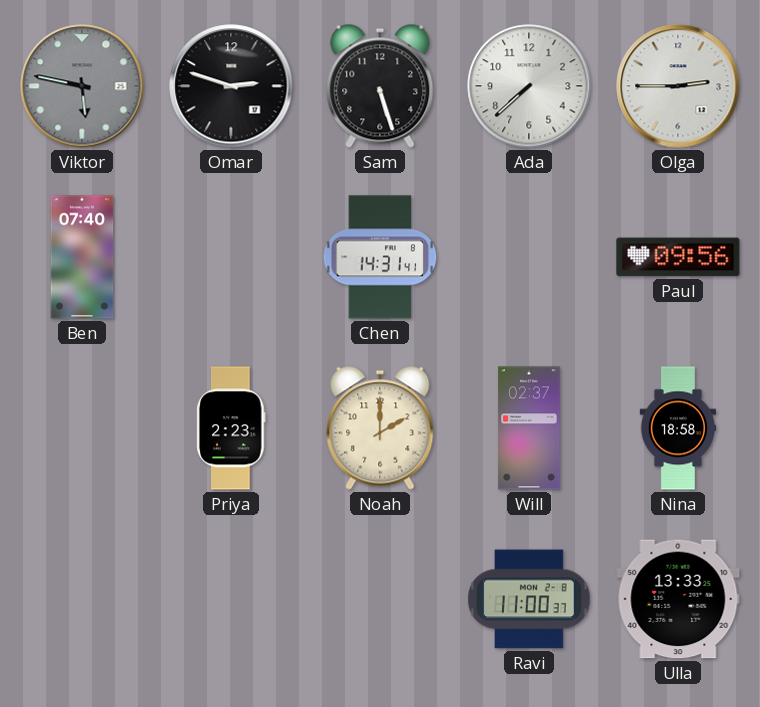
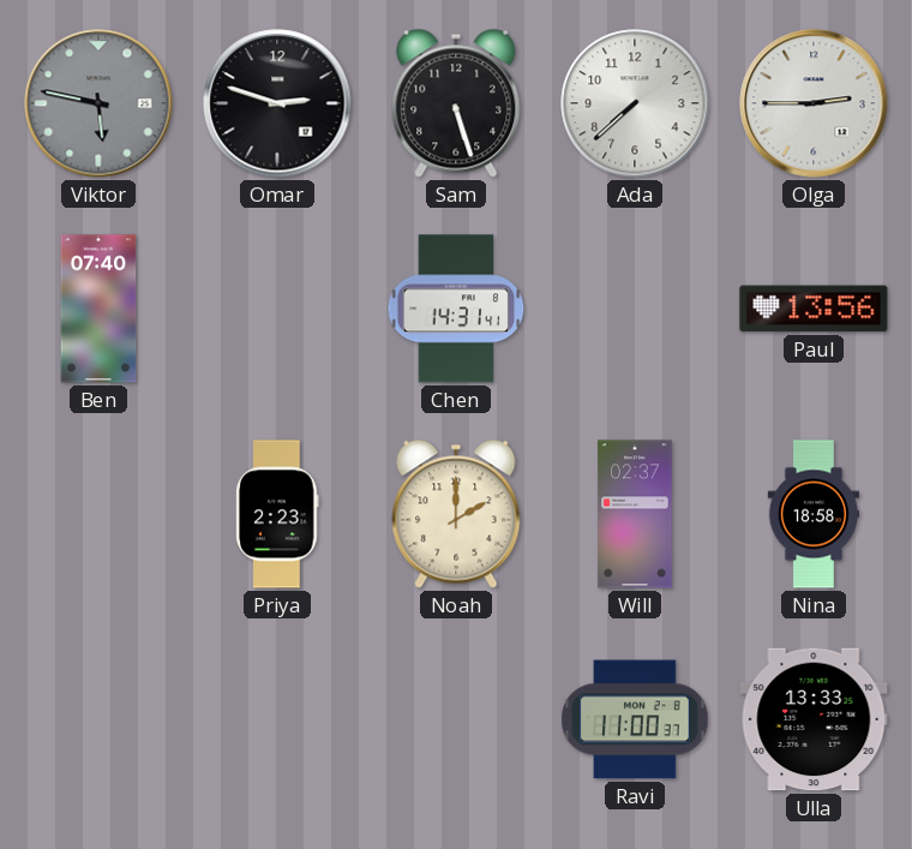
Paul: 09:56 -> 13:56 (814, 309)
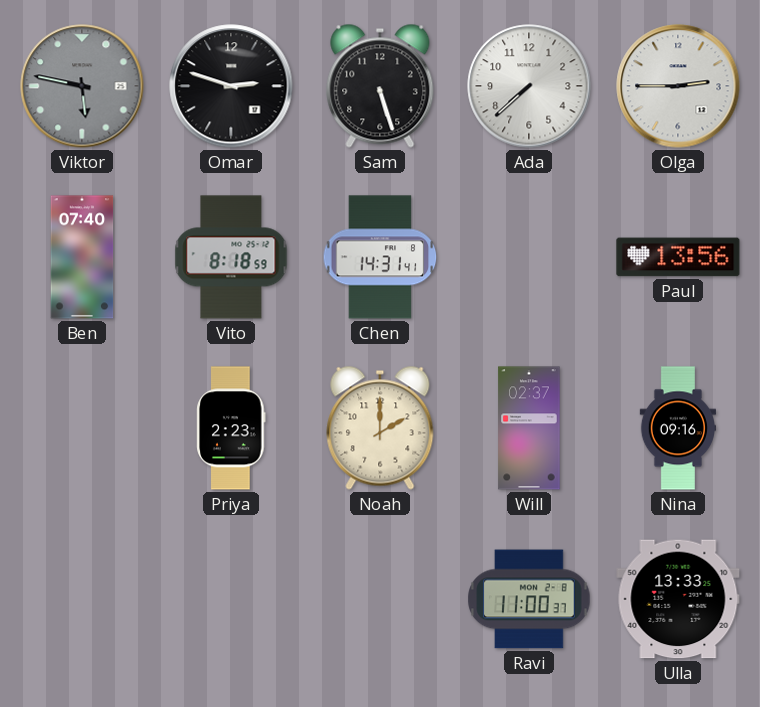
Vito: none -> 8:18 (231, 257)
Nina: 18:58 -> 09:16 (677, 428)
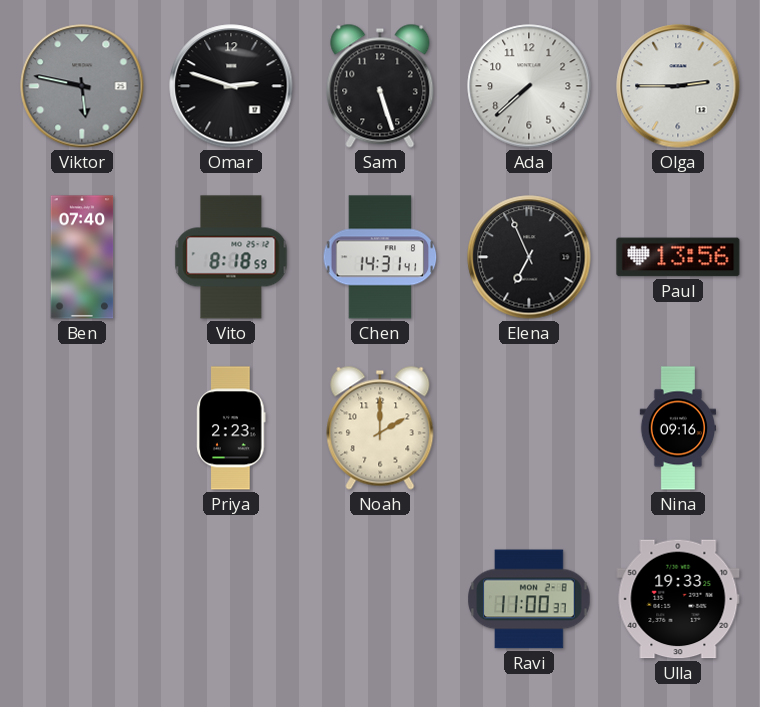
Elena: none -> 6:56 (529, 257)
Will: 02:37 -> none (529, 428)
Ulla: 13:33 -> 19:33 (678, 599)
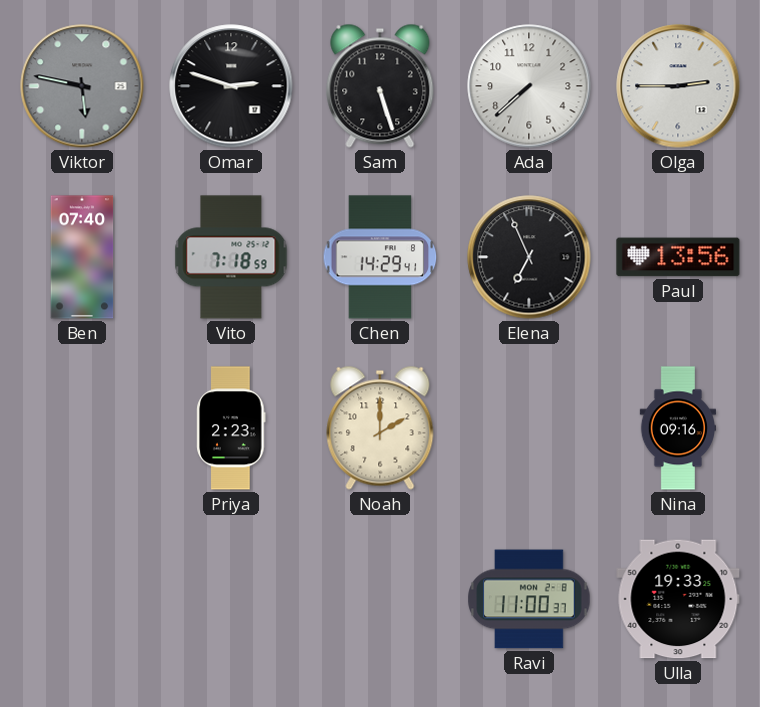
Vito: 8:18 -> 7:18 (231, 257)
Chen: 14:31 -> 14:29 (380, 257)
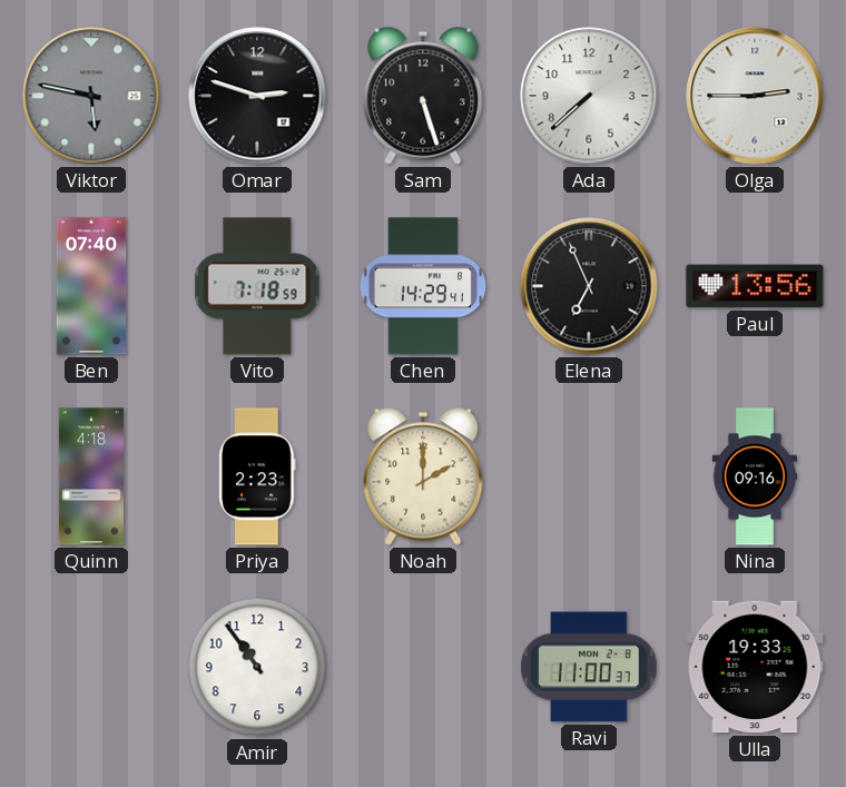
Quinn: none -> 4:18 (91, 476)
Amir: none -> 10:54 (257, 667)
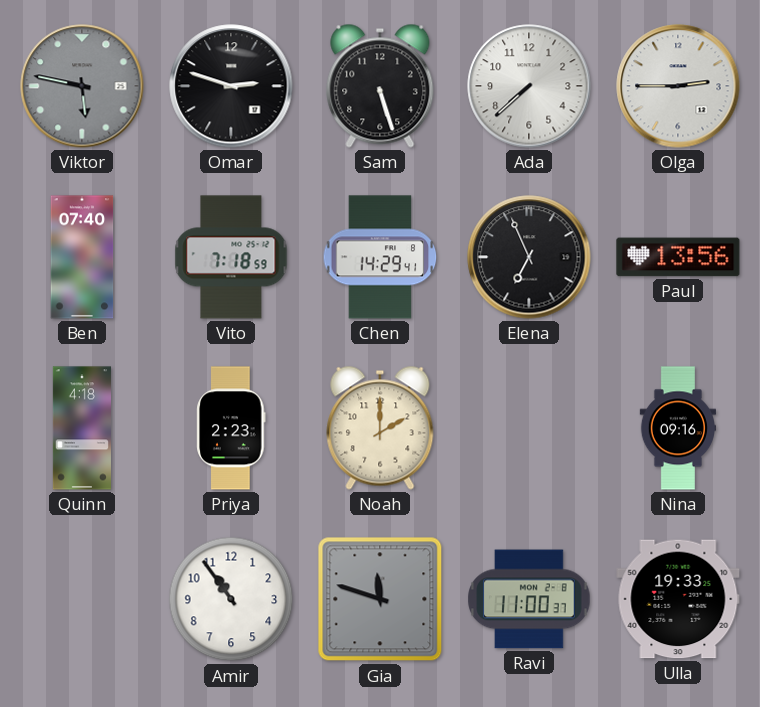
Gia: none -> 11:48 (380, 599)
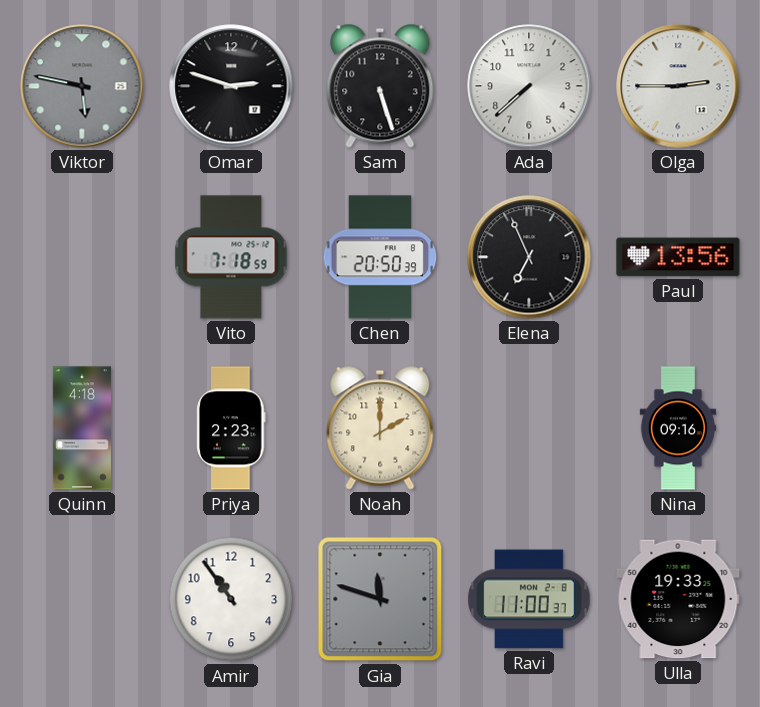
Ben: 07:40 -> none (82, 257)
Chen: 14:29 -> 20:50 (380, 257)
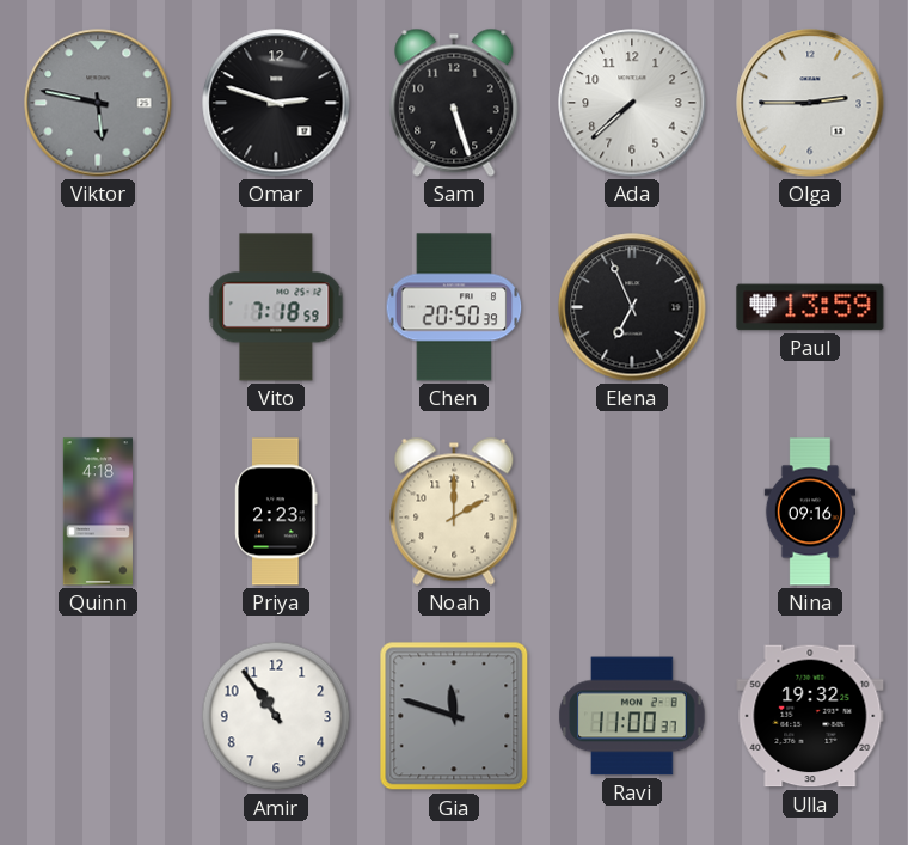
Paul: 13:56 -> 13:59 (810, 307)
Ulla: 19:33 -> 19:32 (810, 716)
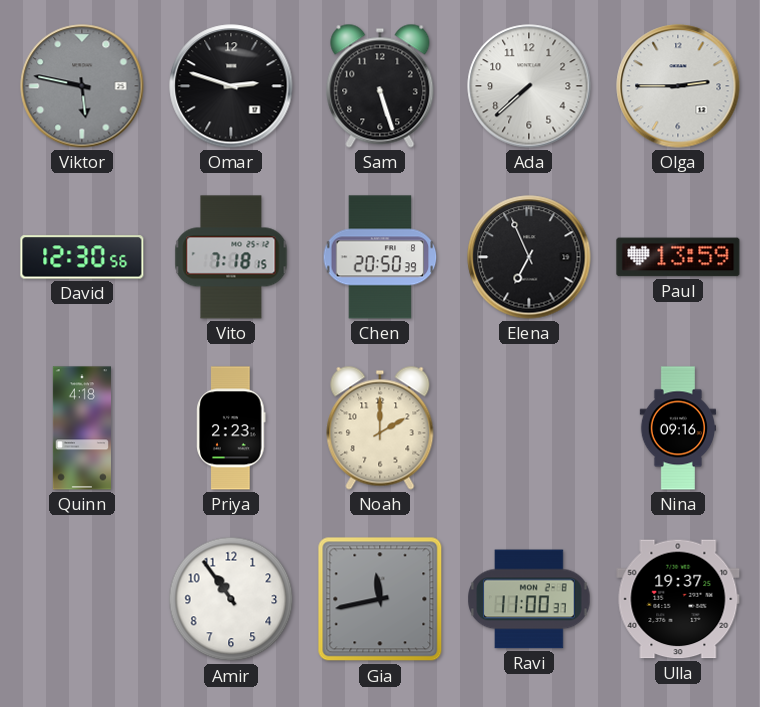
David: none -> 12:30 (82, 257)
Vito: 7:18:59 -> 7:18:15 (231, 257)
Gia: 11:48 -> 11:43 (380, 599)
Ulla: 19:32 -> 19:37 (678, 599)
